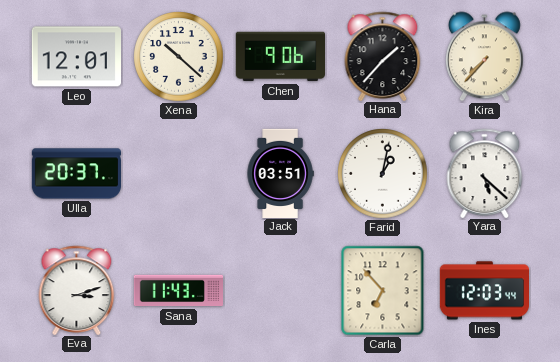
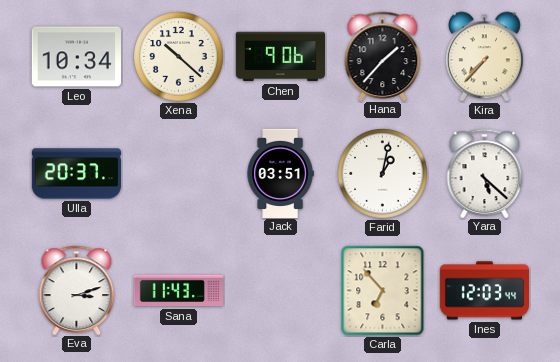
Leo: 12:01 -> 10:34 (76, 57)
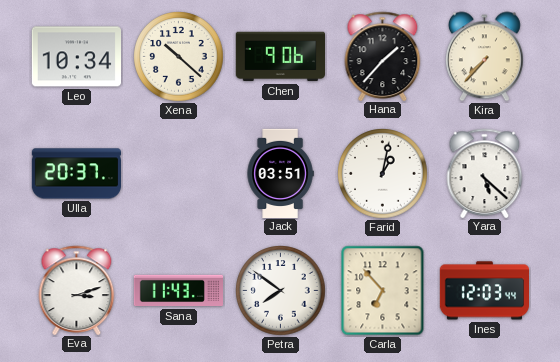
Petra: none -> 7:51 (281, 291)
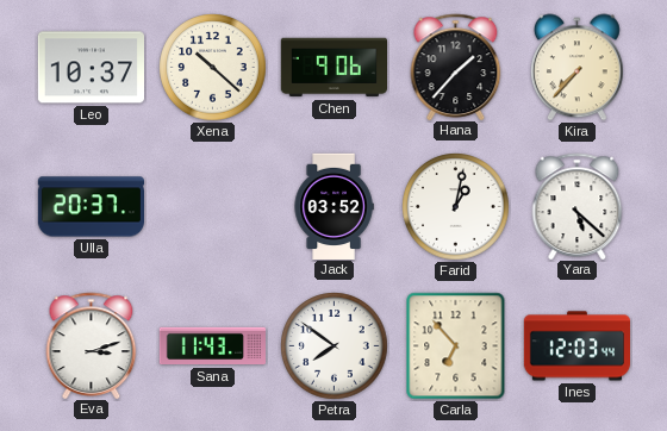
Leo: 10:34 -> 10:37 (91, 68)
Jack: 03:51 -> 03:52 (333, 206)
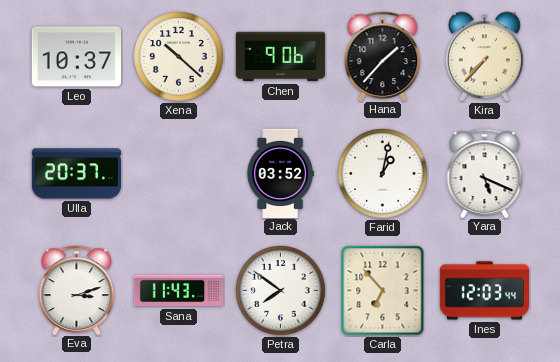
Yara: 5:22 -> 5:19 (485, 173)
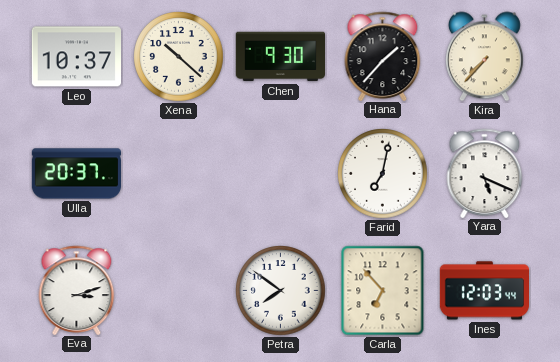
Chen: 9:06 -> 9:30 (280, 57)
Jack: 03:52 -> none (280, 173)
Farid: 1:02 -> 7:02 (383, 174)
Sana: 11:43 -> none (178, 291)
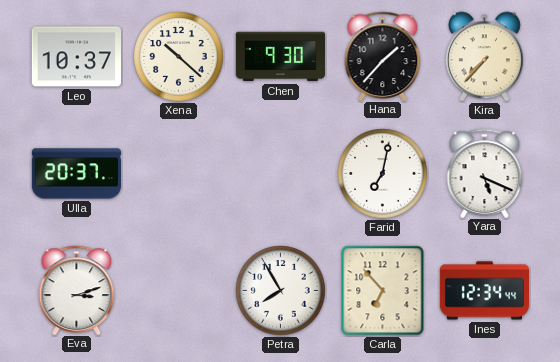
Petra: 7:51 -> 7:55 (281, 291)
Ines: 12:03 -> 12:34 (484, 291)
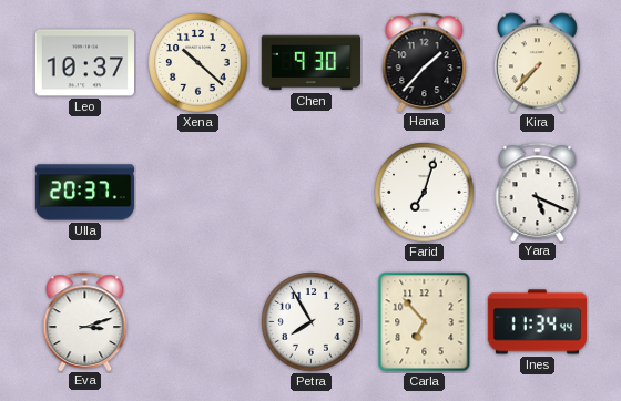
Farid: 7:02 -> 7:03 (425, 193)
Ines: 12:34 -> 11:34 (537, 322)
